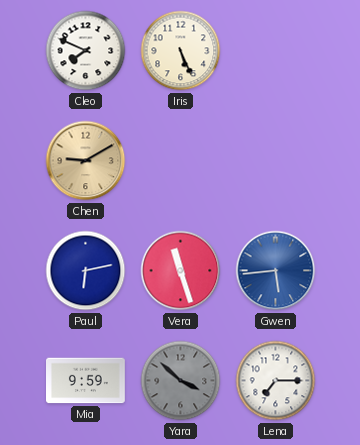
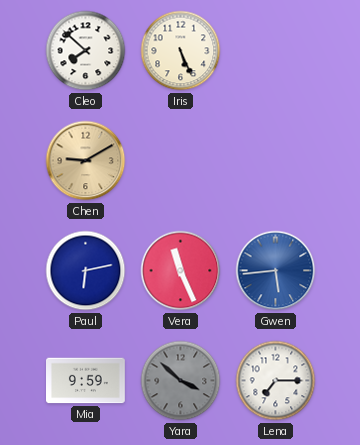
Cleo: 7:49 -> 7:52 (86, 51)
Vera: 11:27 -> 11:26 (181, 271)
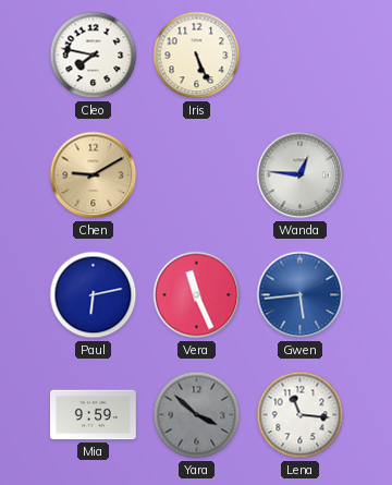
Cleo: 7:52 -> 7:47 (94, 56)
Wanda: none -> 12:46 (301, 175)
Lena: 7:15 -> 11:16 (301, 415)
